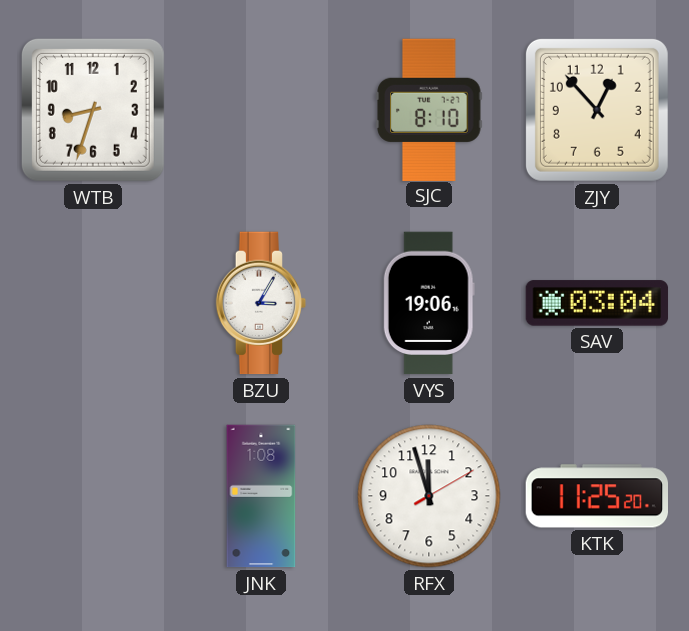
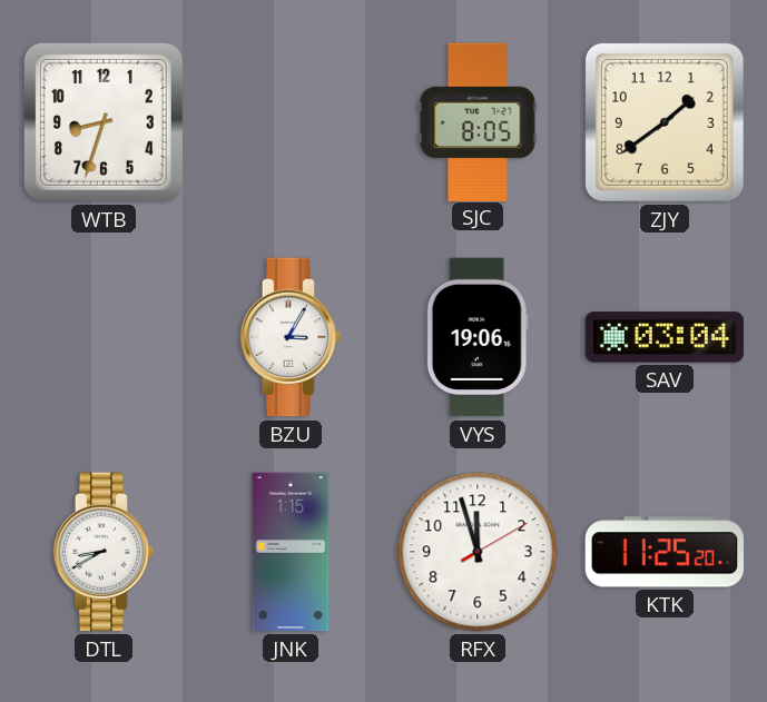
SJC: 8:10 -> 8:05 (478, 121)
ZJY: 12:53 -> 1:39 (665, 122)
DTL: none -> 8:40 (104, 552)
JNK: 1:08 -> 1:15 (291, 552)
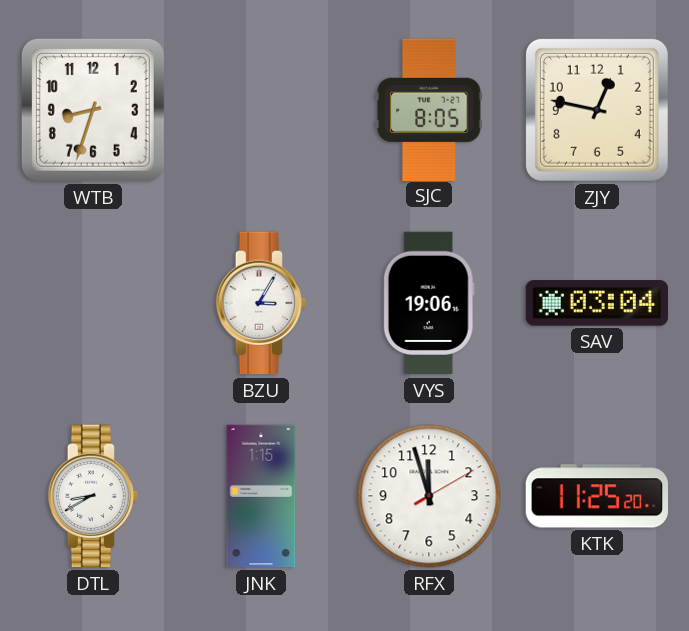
ZJY: 1:39 -> 12:47 (597, 110)
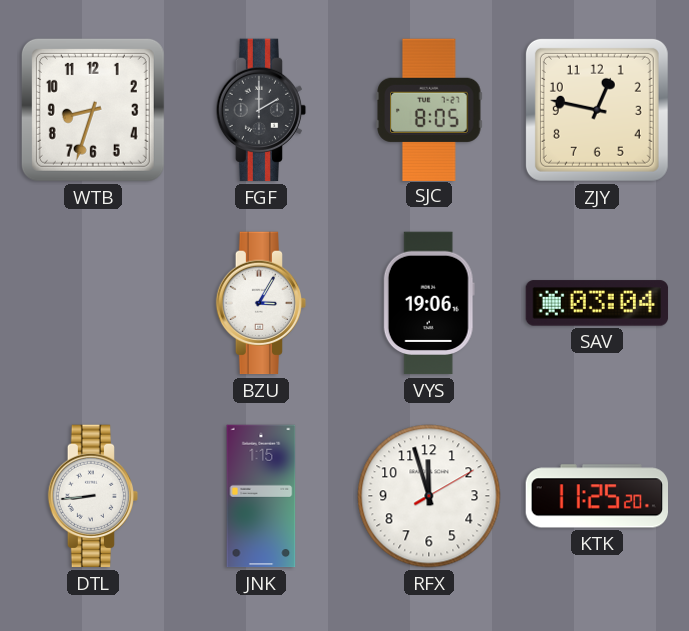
FGF: none -> 2:00 (261, 110)
DTL: 8:40 -> 8:44 (93, 496)
